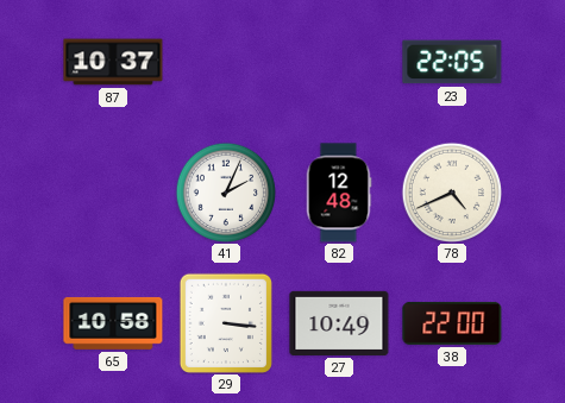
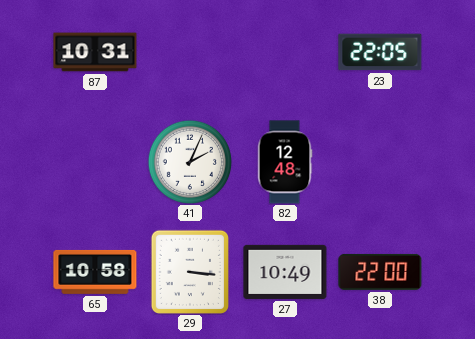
87: 10:37 -> 10:31 (95, 52)
78: 4:41 -> none (451, 191)
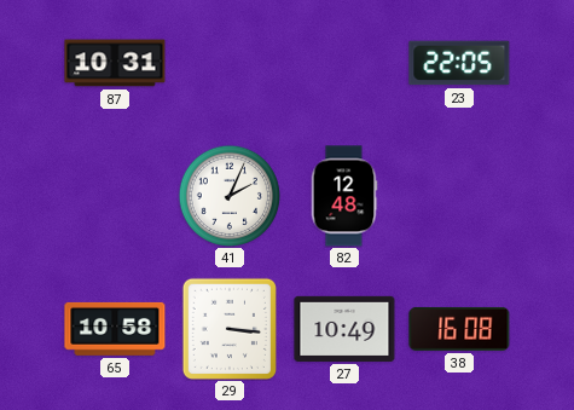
38: 22:00 -> 16:08 (459, 329)
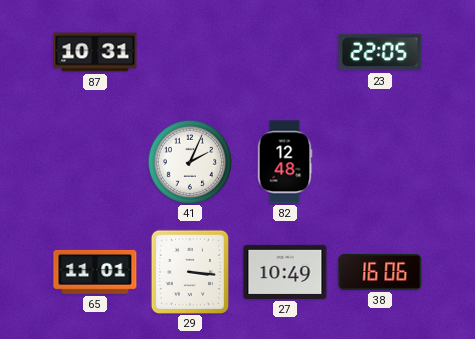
65: 10:58 -> 11:01 (95, 272)
38: 16:08 -> 16:06 (380, 272)
